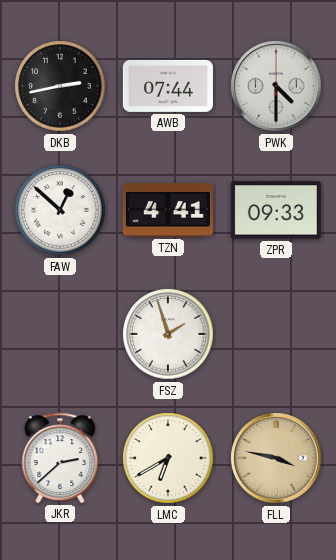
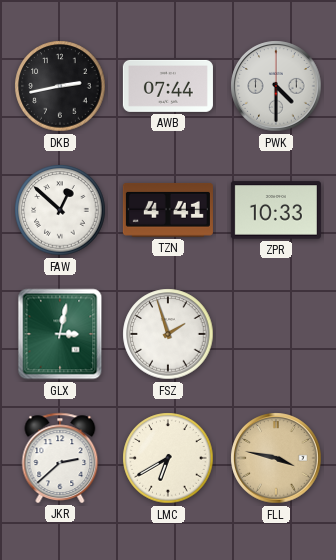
ZPR: 09:33 -> 10:33 (276, 210)
GLX: none -> 3:02 (60, 334)
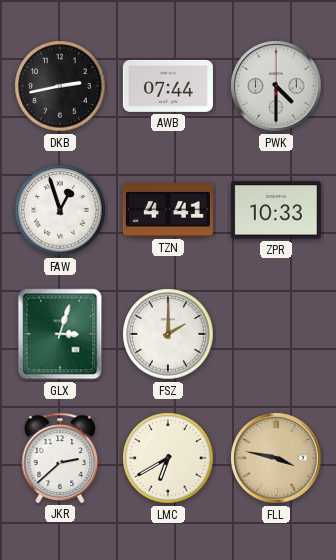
FAW: 12:52 -> 12:57 (60, 210)
GLX: 3:02 -> 3:03 (60, 334)
FSZ: 1:57 -> 2:00 (168, 334)
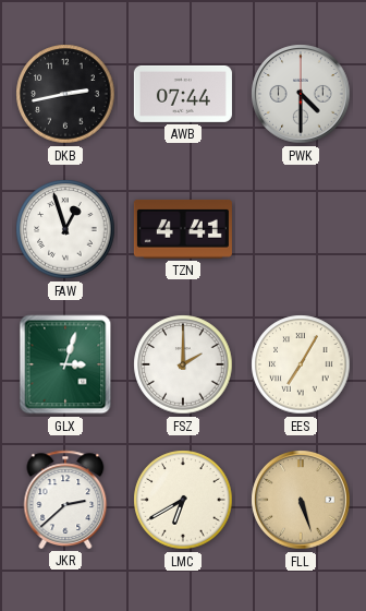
ZPR: 10:33 -> none (276, 210)
EES: none -> 7:05 (301, 364)
FLL: 3:47 -> 5:27 (301, 500)
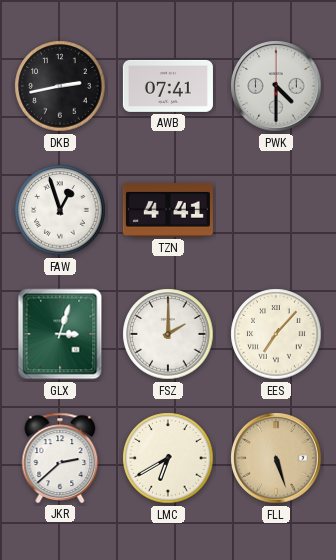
AWB: 07:44 -> 07:41 (168, 86)
EES: 7:05 -> 7:07 (276, 334)
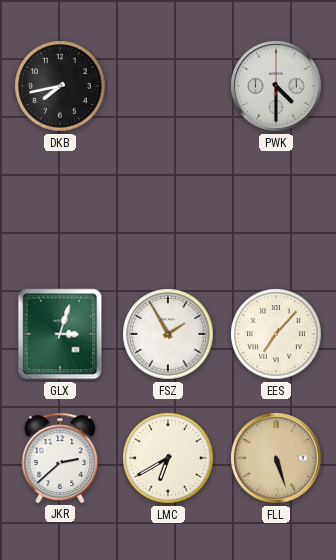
DKB: 2:43 -> 7:43 (60, 86)
AWB: 07:41 -> none (168, 86)
FAW: 12:57 -> none (60, 210)
TZN: 4:41 -> none (168, 210)
FSZ: 2:00 -> 1:55 (168, 334)
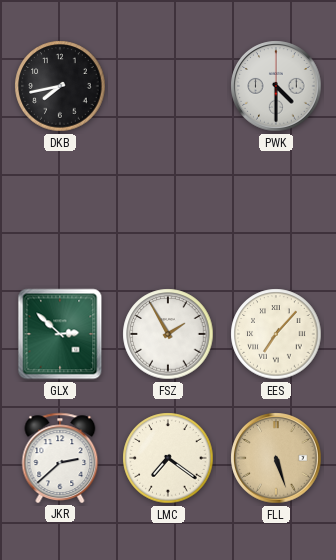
GLX: 3:03 -> 2:52 (60, 334)
LMC: 6:40 -> 7:21 (168, 458)
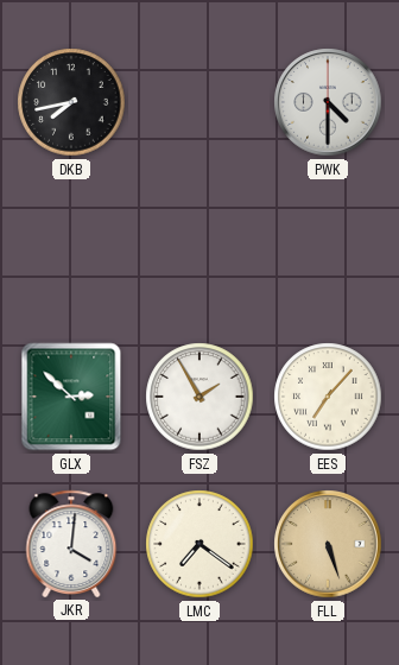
JKR: 2:38 -> 4:01 (71, 544)
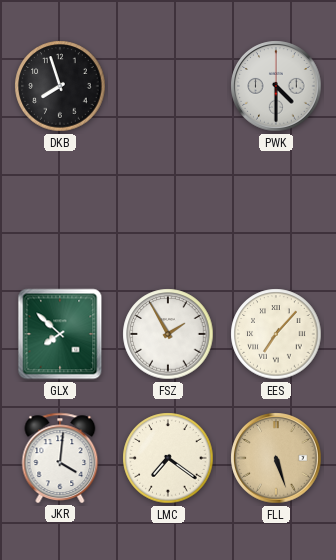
DKB: 7:43 -> 7:57 (60, 86)
GLX: 2:52 -> 7:52 (60, 334)
